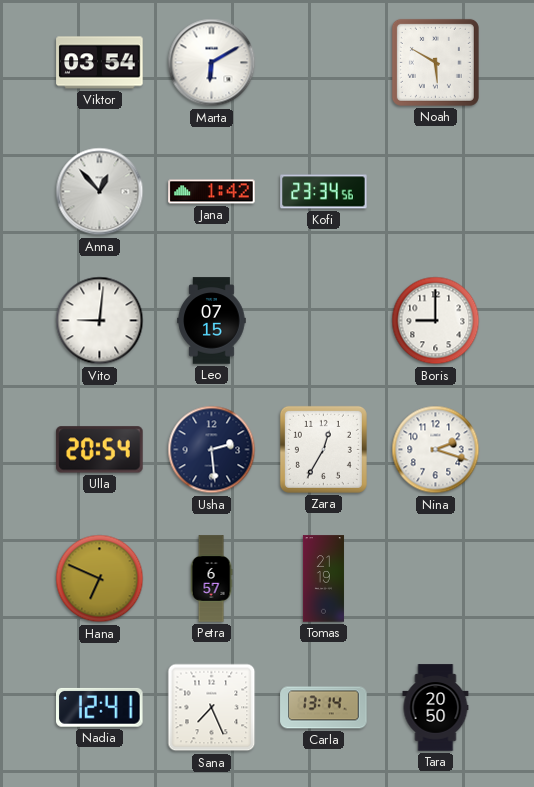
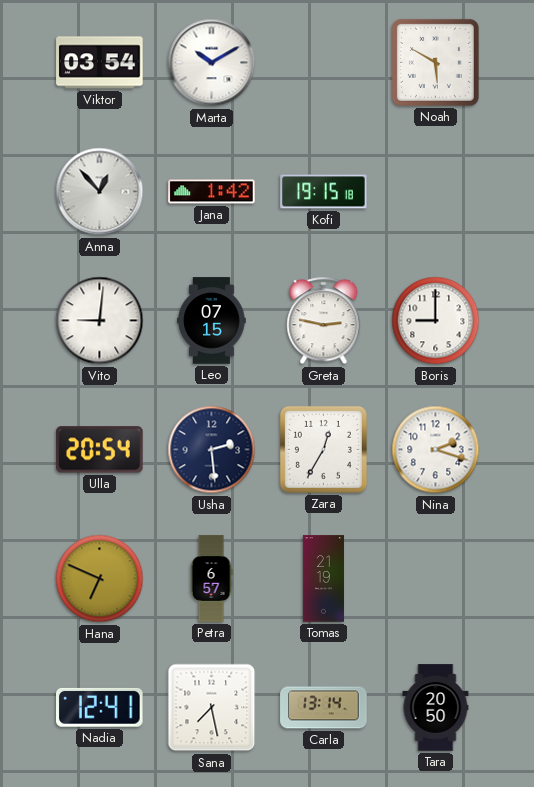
Marta: 6:10 -> 10:10 (212, 63)
Kofi: 23:34 -> 19:15 (324, 192)
Greta: none -> 2:47 (324, 321)
Sana: 7:26 -> 7:28 (212, 708)
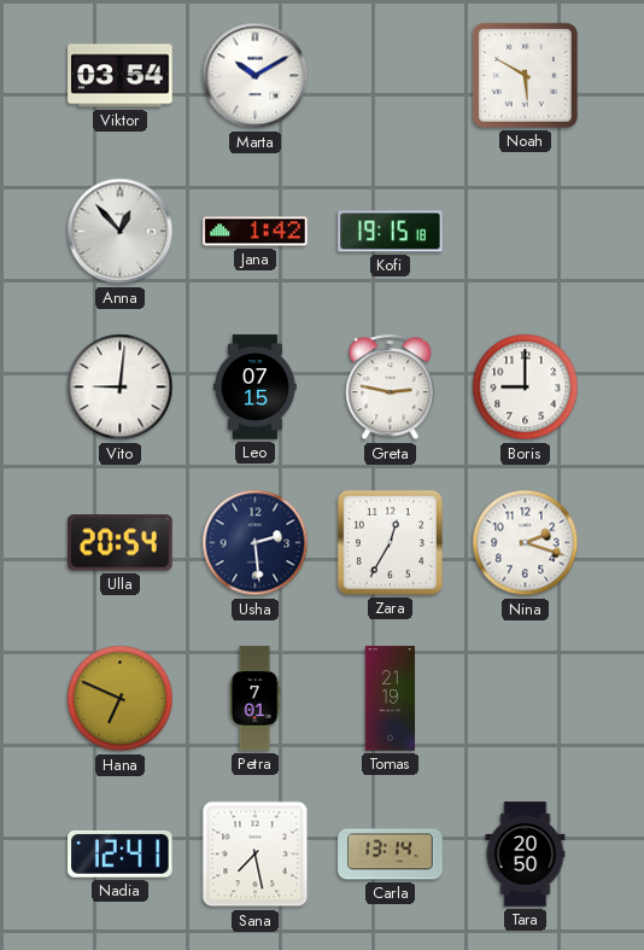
Petra: 6:57 -> 7:01 (254, 699)
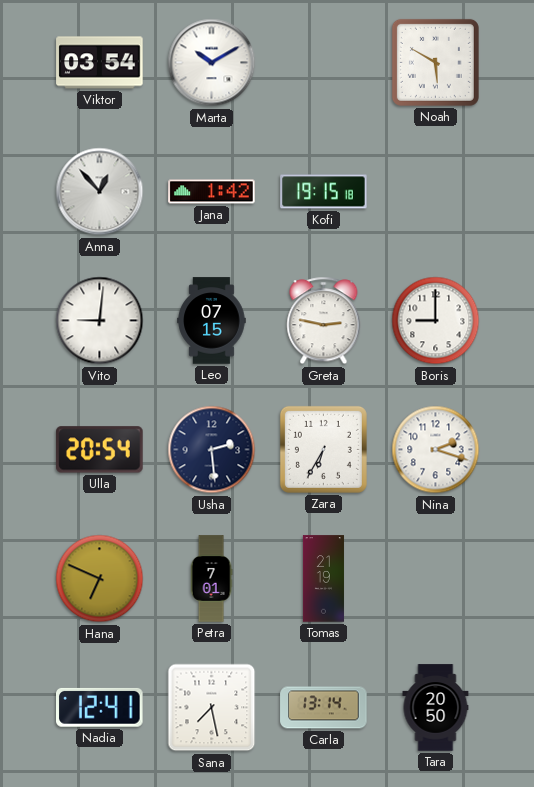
Zara: 12:35 -> 6:35 (323, 449)
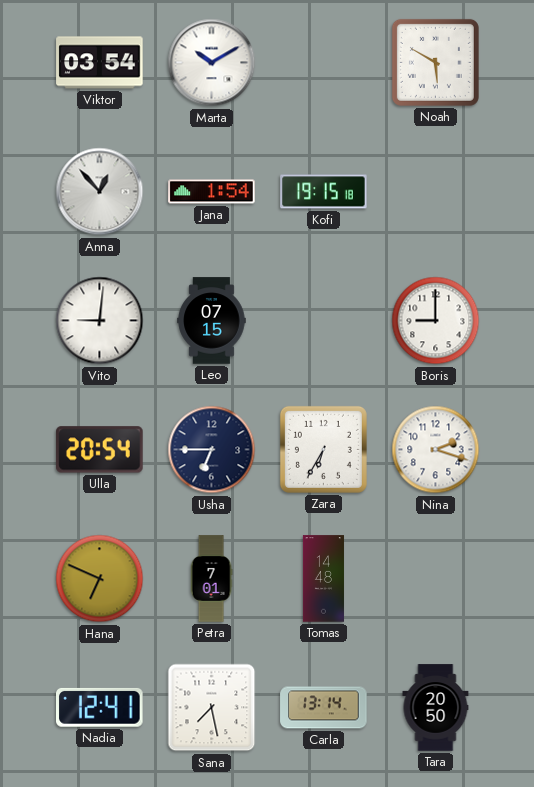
Jana: 1:42 -> 1:54 (212, 192)
Greta: 2:47 -> none (324, 321)
Usha: 2:29 -> 6:45 (212, 450)
Tomas: 21:19 -> 14:48 (323, 579)
